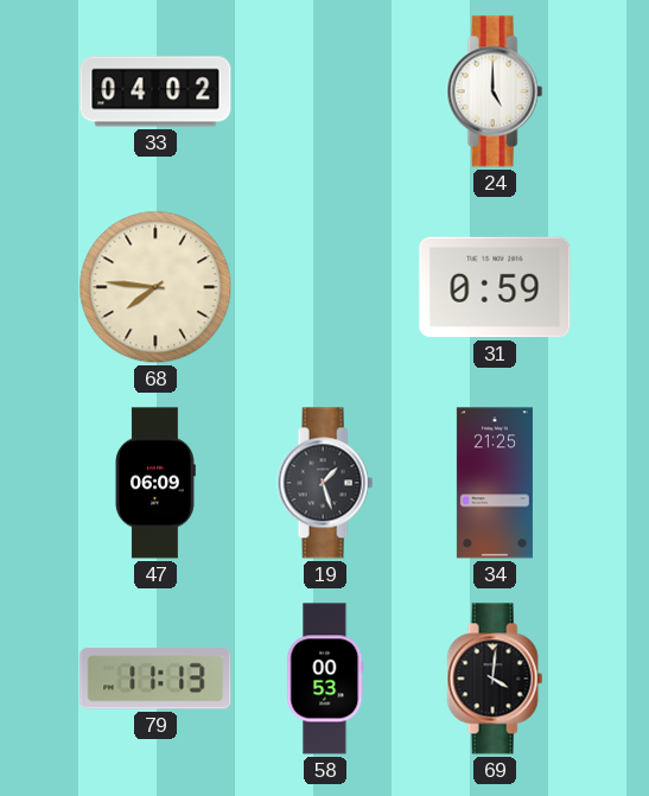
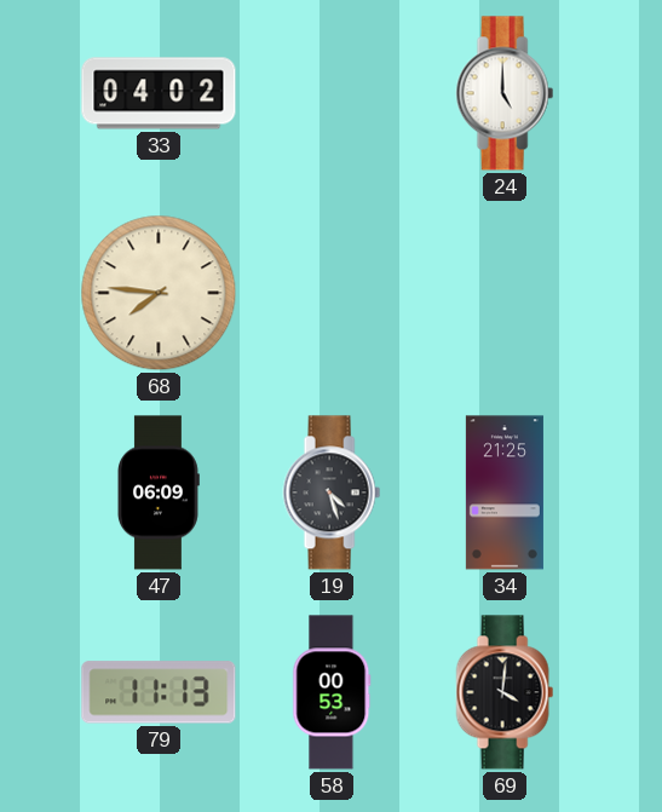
31: 0:59 -> none (495, 287)
19: 1:27 -> 4:27 (332, 493)
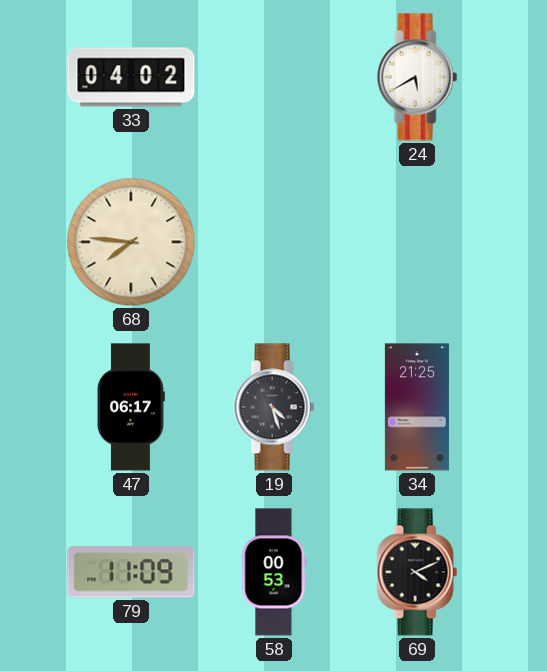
24: 5:00 -> 5:40 (417, 77)
47: 06:09 -> 06:17 (130, 407)
79: 11:13 -> 11:09 (131, 572)
69: 4:01 -> 4:11 (417, 572)
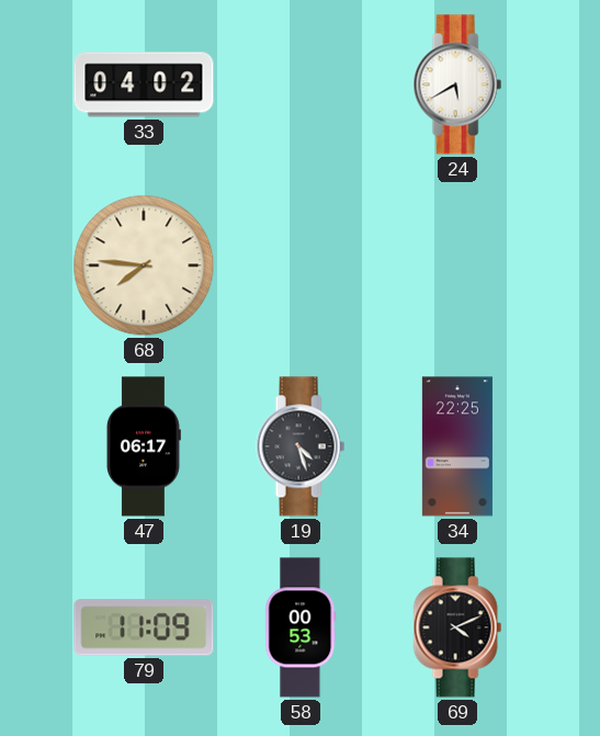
34: 21:25 -> 22:25 (457, 446)
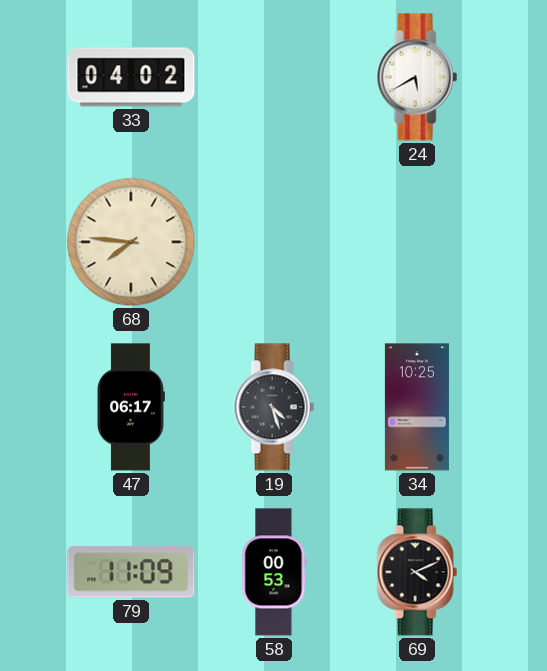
34: 22:25 -> 10:25 (417, 407)
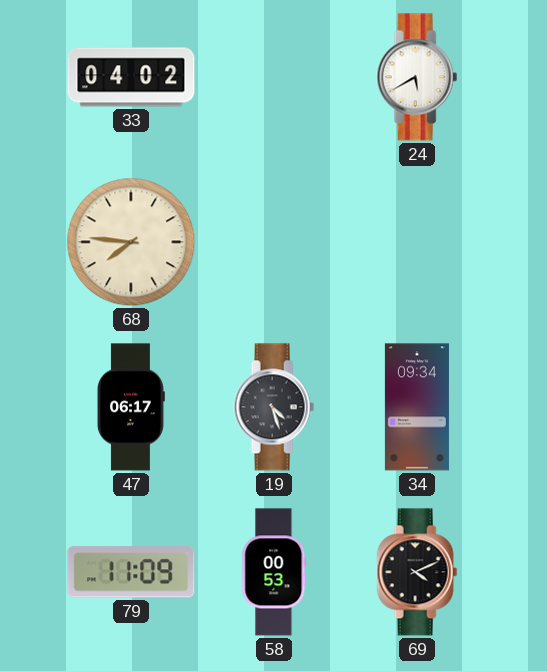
34: 10:25 -> 09:34 (417, 407)
